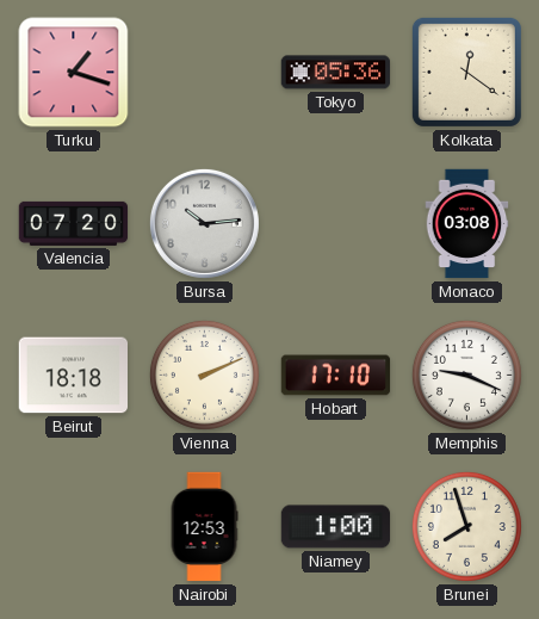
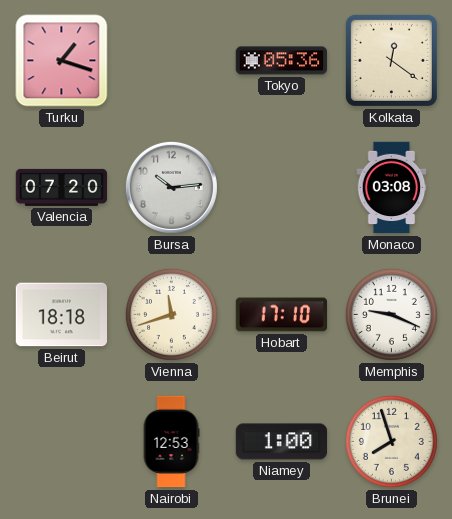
Vienna: 2:11 -> 11:42 (171, 314)
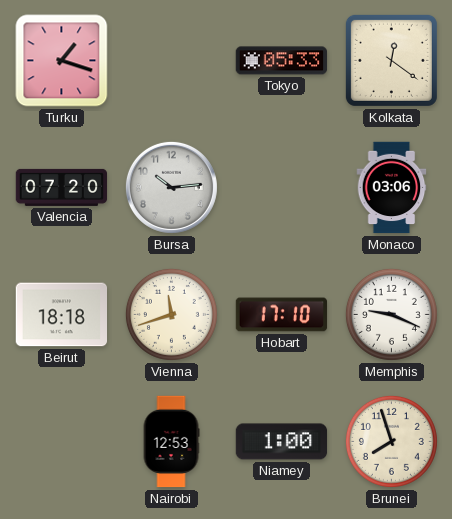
Tokyo: 05:36 -> 05:33 (282, 61)
Monaco: 03:08 -> 03:06 (392, 188)
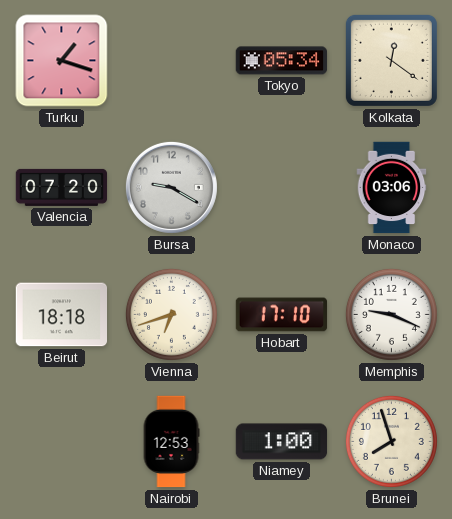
Tokyo: 05:33 -> 05:34 (282, 61)
Bursa: 10:14 -> 9:20 (171, 187)
Vienna: 11:42 -> 6:42 (171, 314)
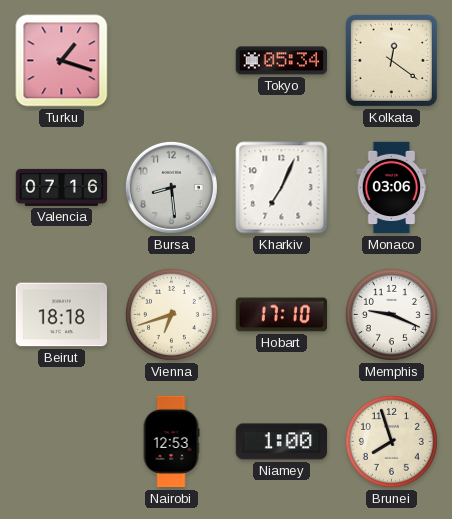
Valencia: 07:20 -> 07:16 (62, 187)
Bursa: 9:20 -> 8:29 (171, 187)
Kharkiv: none -> 7:04 (282, 188)
